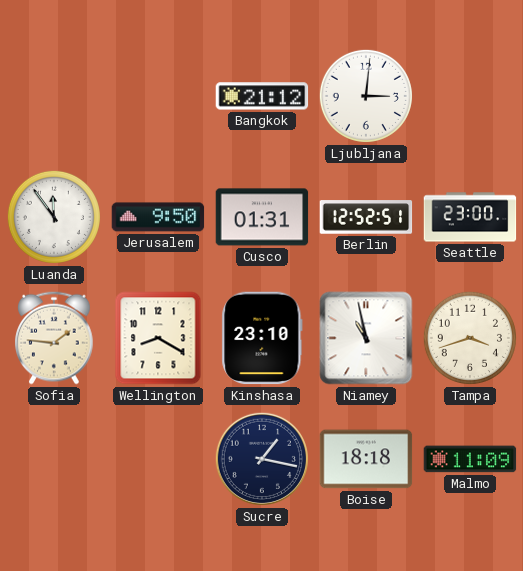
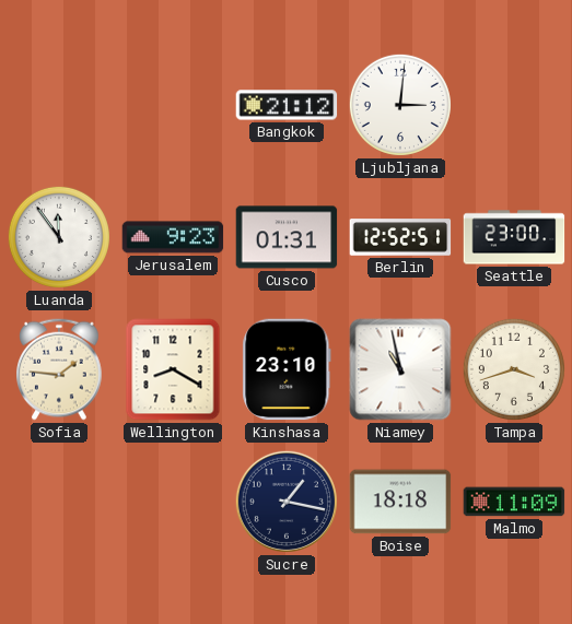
Jerusalem: 9:50 -> 9:23 (173, 237)
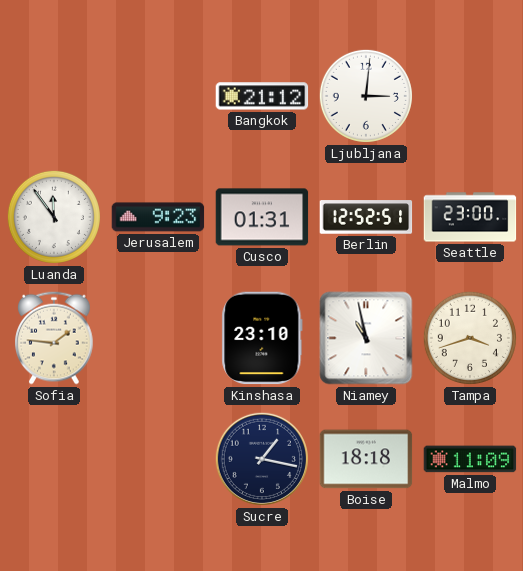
Wellington: 8:20 -> none (173, 369)
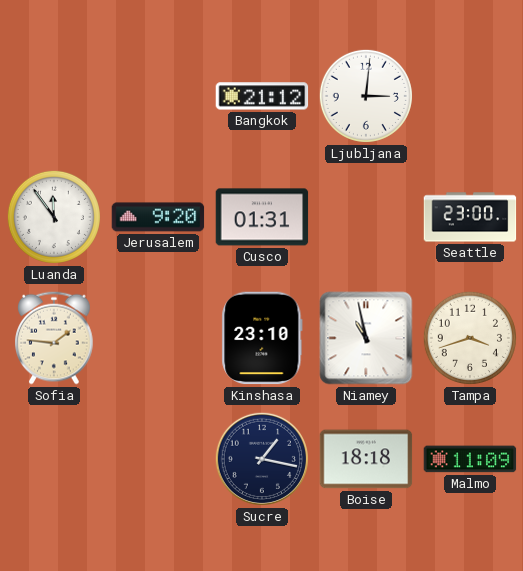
Jerusalem: 9:23 -> 9:20 (158, 217)
Berlin: 12:52 -> none (366, 217)
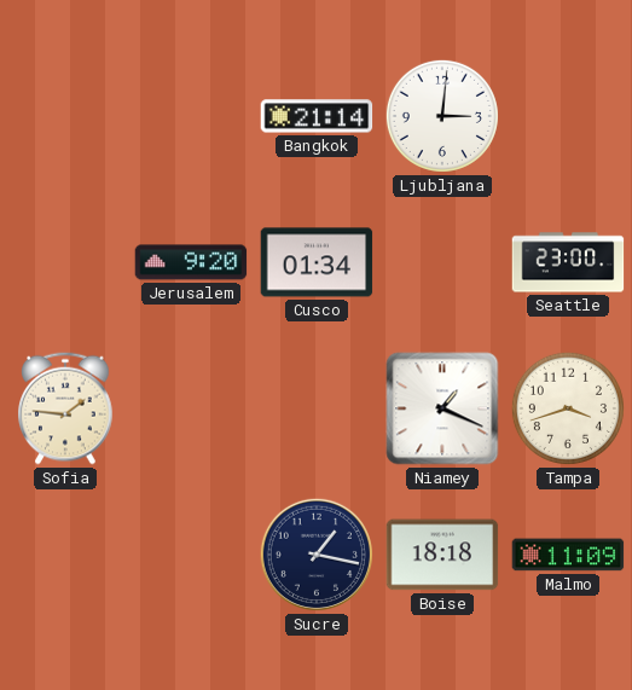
Bangkok: 21:12 -> 21:14 (317, 116)
Luanda: 11:54 -> none (54, 217)
Cusco: 01:31 -> 01:34 (317, 262)
Kinshasa: 23:10 -> none (262, 338)
Niamey: 10:58 -> 1:19 (442, 408)
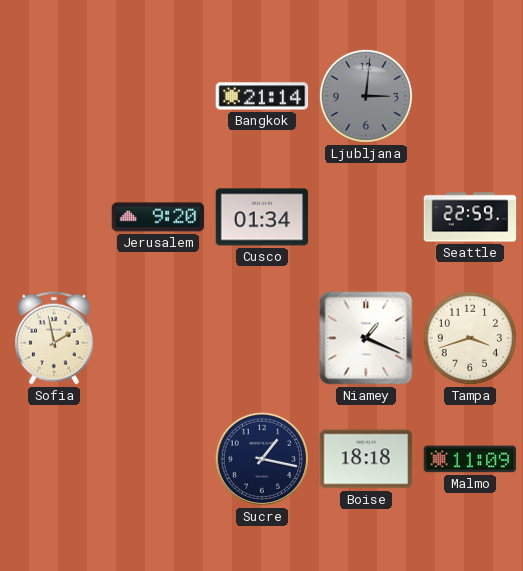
Ljubljana dial: white -> grey (366, 96)
Seattle: 23:00 -> 22:59 (470, 217)
Sofia: 1:46 -> 1:58 (54, 338)
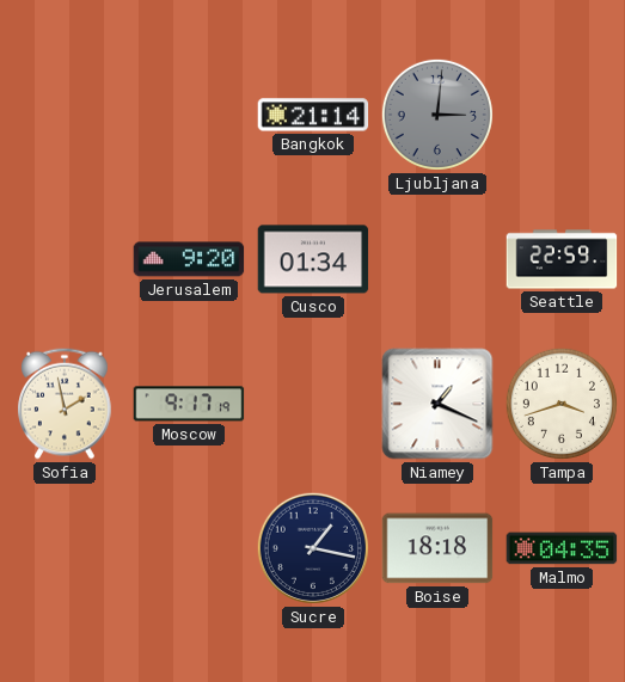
Moscow: none -> 9:17 (189, 404)
Malmo: 11:09 -> 04:35 (562, 548)
